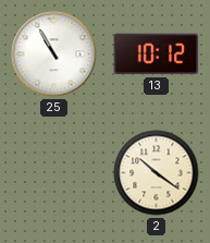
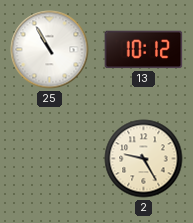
2: 10:21 -> 9:25 (144, 159)
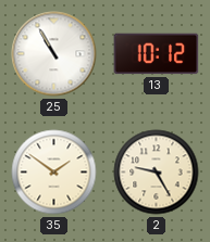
35: none -> 1:51 (54, 173)
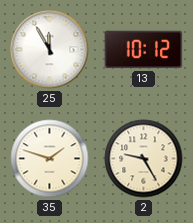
25: 10:55 -> 11:55 (50, 50)
35: 1:51 -> 1:48 (50, 159)
